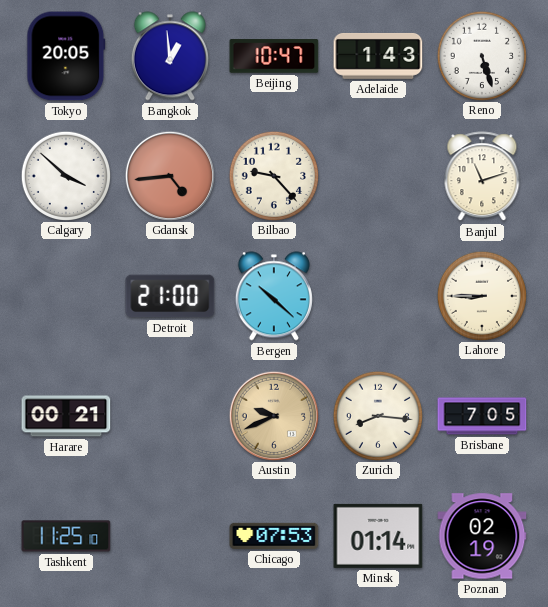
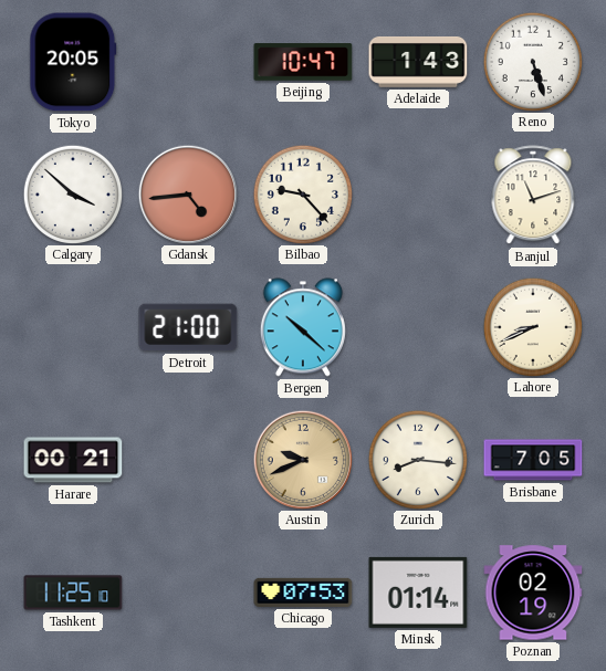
Bangkok: 12:59 -> none (170, 56)
Lahore: 8:45 -> 8:41 (532, 326)
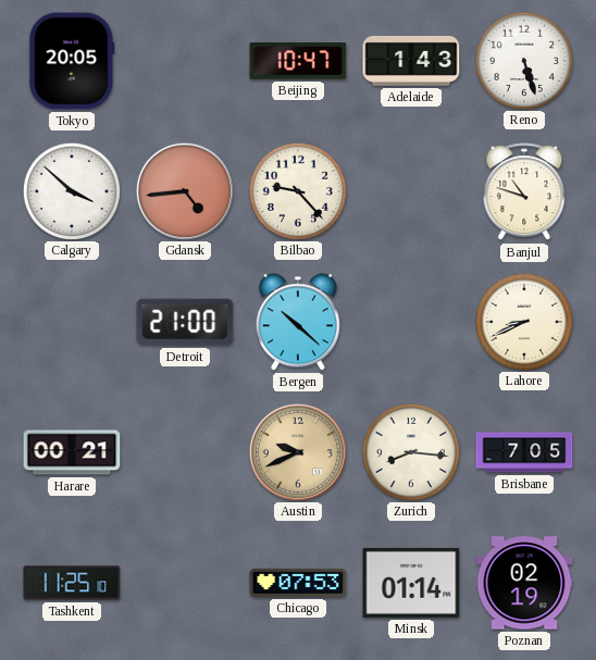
Banjul: 11:12 -> 10:48 (524, 192)
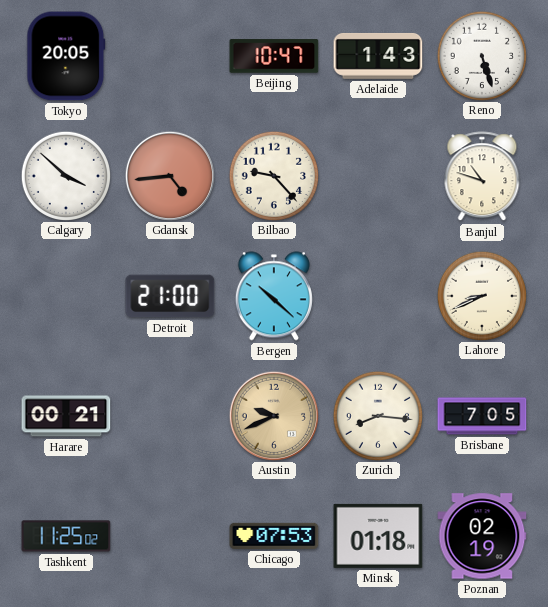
Tashkent: 11:25:10 -> 11:25:02 (66, 536)
Minsk: 01:14 -> 01:18 (378, 536)
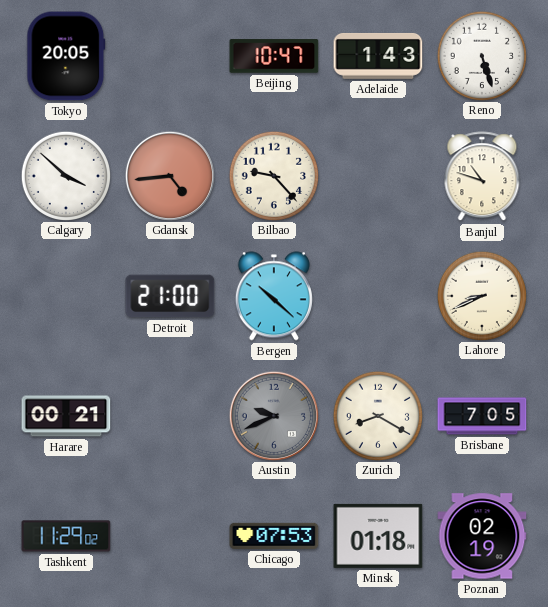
Austin dial: champagne -> grey (273, 415)
Zurich: 8:16 -> 8:20 (377, 415)
Tashkent: 11:25 -> 11:29 (66, 536)
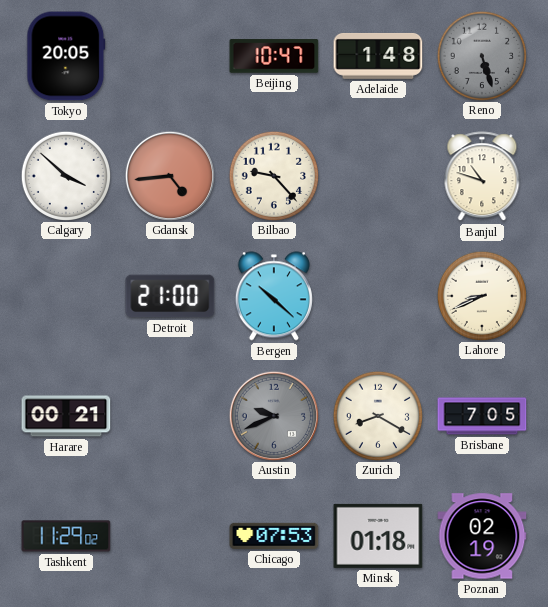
Adelaide: 1:43 -> 1:48 (378, 56)
Reno dial: white -> grey (481, 55)
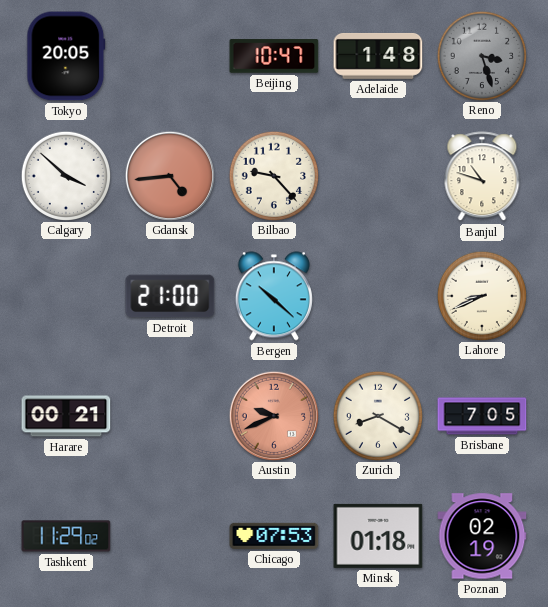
Reno: 5:27 -> 3:27 (481, 55)
Austin dial: grey -> salmon (273, 415)
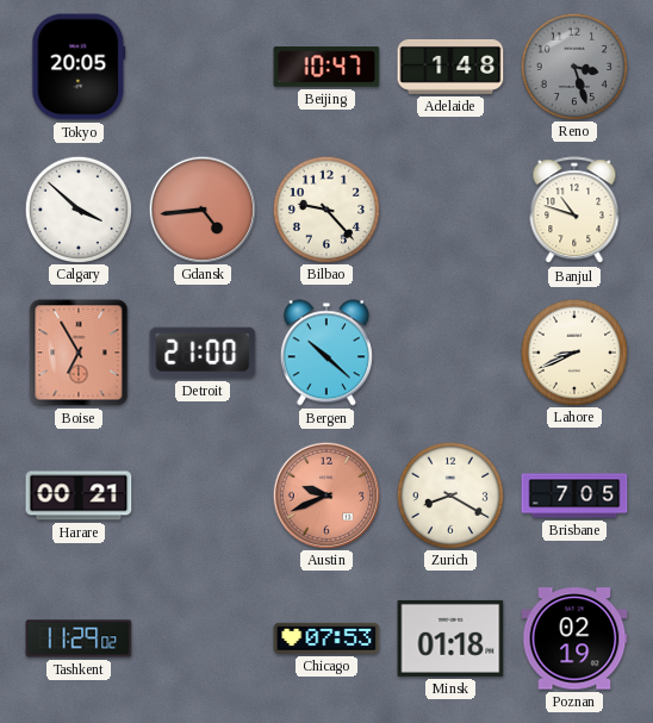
Boise: none -> 6:55 (79, 353)
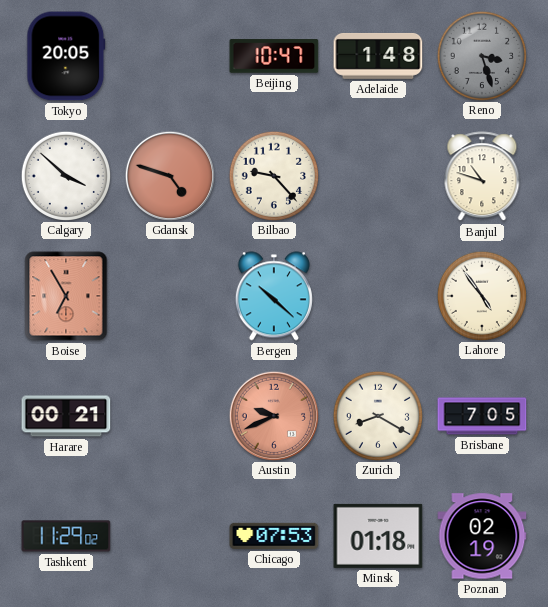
Gdansk: 4:44 -> 4:48 (169, 175)
Detroit: 21:00 -> none (203, 353)
Lahore: 8:41 -> 4:54 (481, 295)
